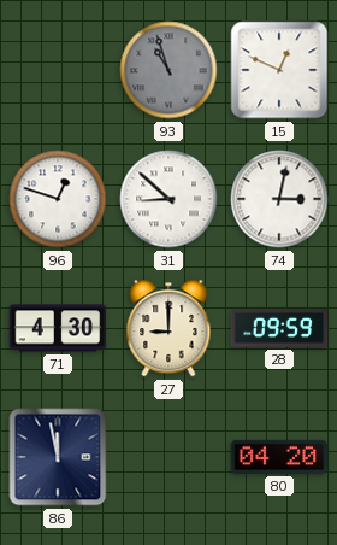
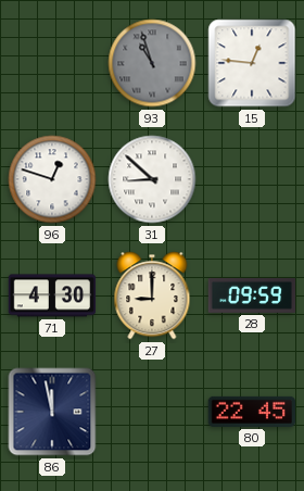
15: 12:49 -> 12:46 (252, 63)
74: 3:02 -> none (279, 199)
80: 04:20 -> 22:45 (251, 412)
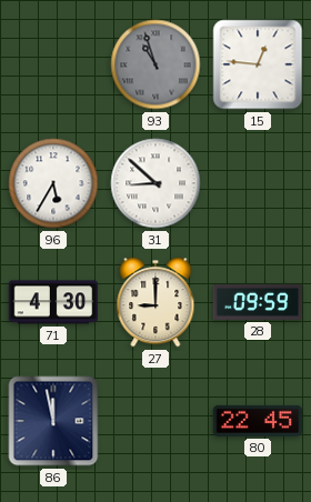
96: 12:48 -> 5:35 (53, 183)
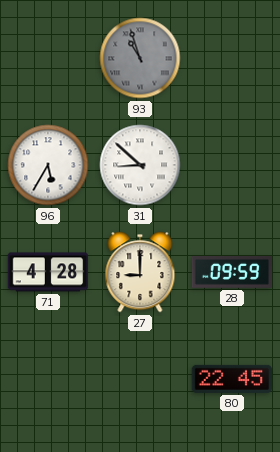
15: 12:46 -> none (258, 64)
71: 4:30 -> 4:28 (48, 272)
86: 11:58 -> none (53, 421)
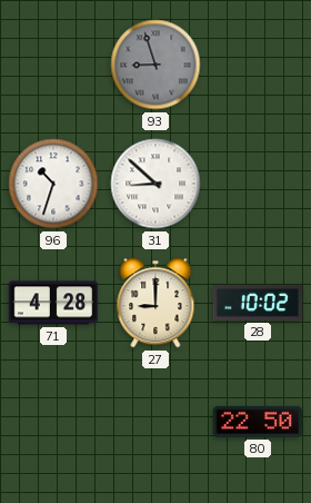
93: 10:57 -> 8:57 (155, 65)
96: 5:35 -> 10:33 (53, 184)
28: 09:59 -> 10:02 (258, 303)
80: 22:45 -> 22:50 (257, 422)
